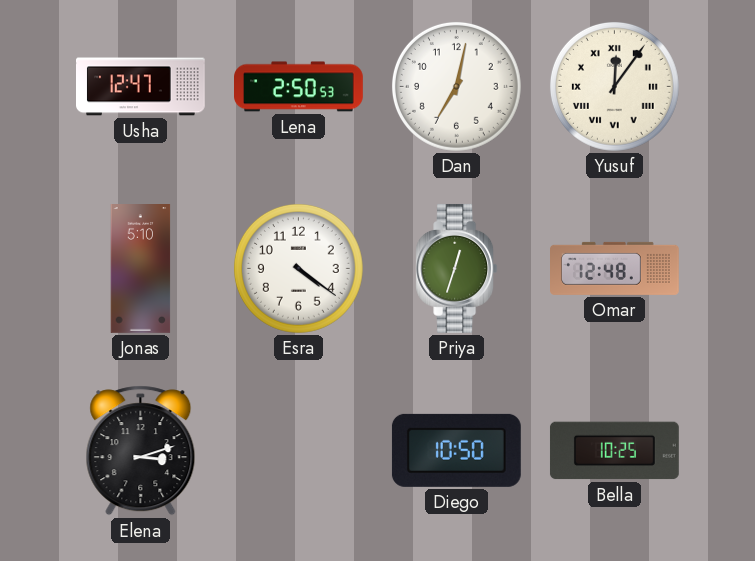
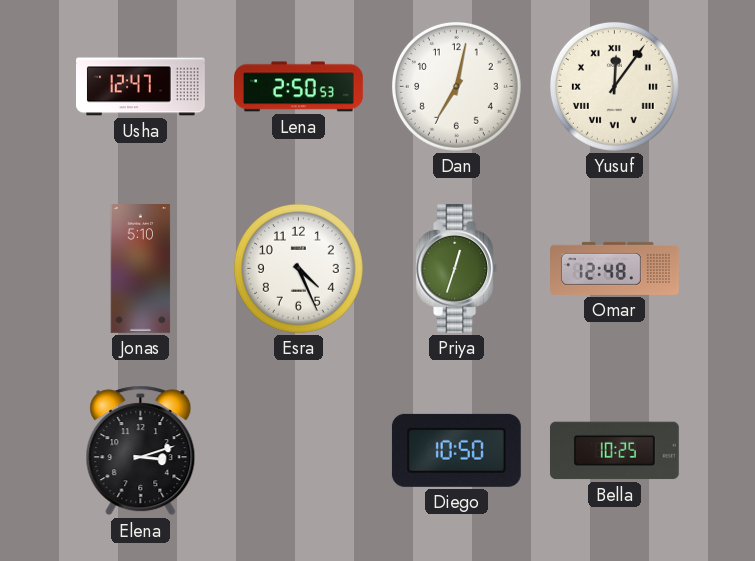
Esra: 4:21 -> 4:26 (298, 268)
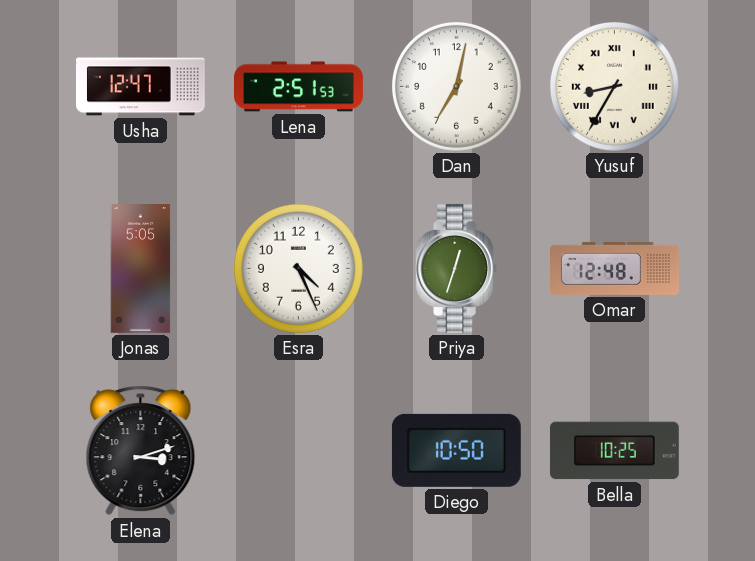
Lena: 2:50 -> 2:51 (299, 87)
Yusuf: 12:06 -> 8:35 (614, 86)
Jonas: 5:10 -> 5:05 (141, 269)
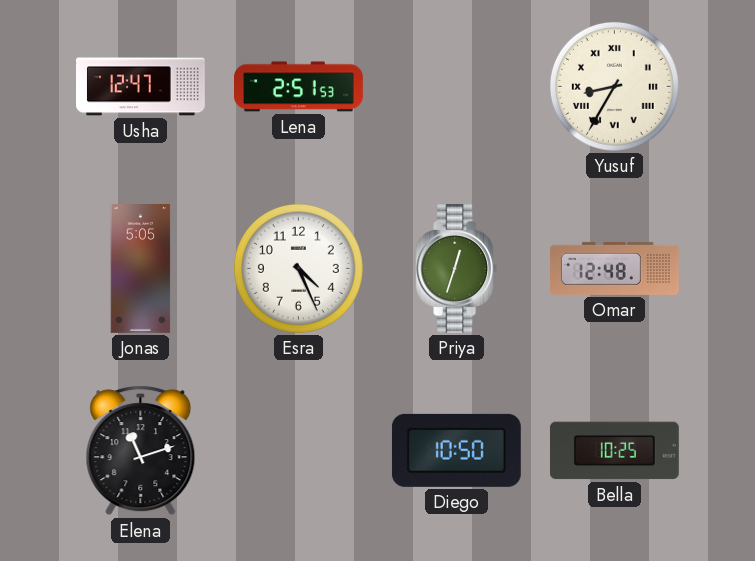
Dan: 7:02 -> none (456, 86)
Elena: 3:12 -> 11:12 (141, 451)
